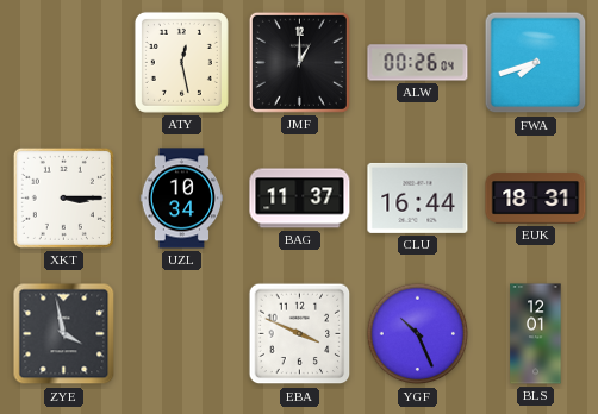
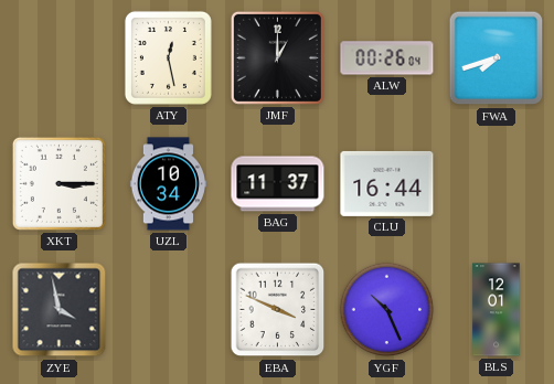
EUK: 18:31 -> none (536, 199)
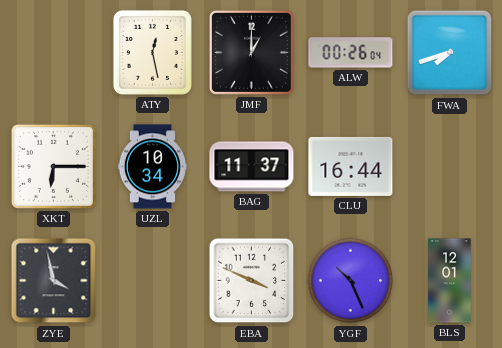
XKT: 3:15 -> 6:15 (53, 166)
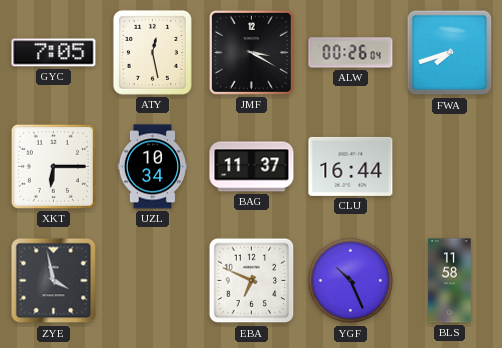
GYC: none -> 7:05 (54, 53)
JMF: 1:00 -> 3:20 (251, 52)
EBA: 3:49 -> 6:49 (252, 281)
BLS: 12:01 -> 11:58 (450, 281)
